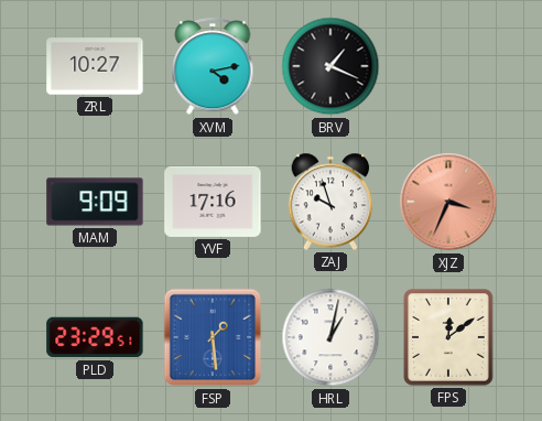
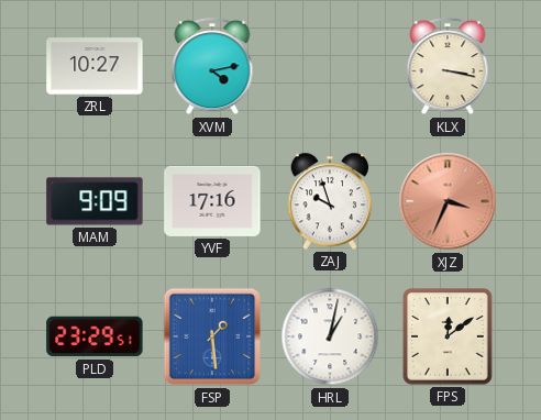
BRV: 1:19 -> none (330, 66)
KLX: none -> 3:17 (448, 67)
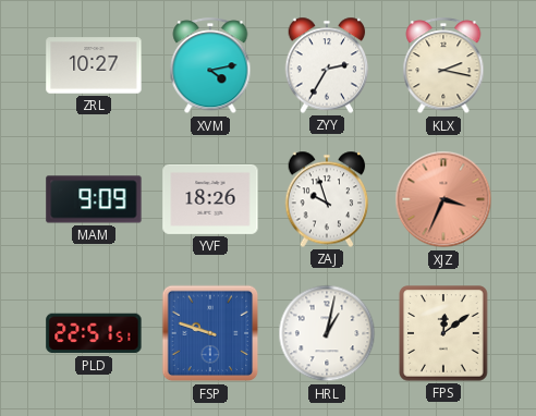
ZYY: none -> 2:35 (327, 65)
KLX: 3:17 -> 2:17 (443, 66)
YVF: 17:16 -> 18:26 (210, 199)
PLD: 23:29 -> 22:51 (94, 333)
FSP: 1:29 -> 9:48 (210, 333)
